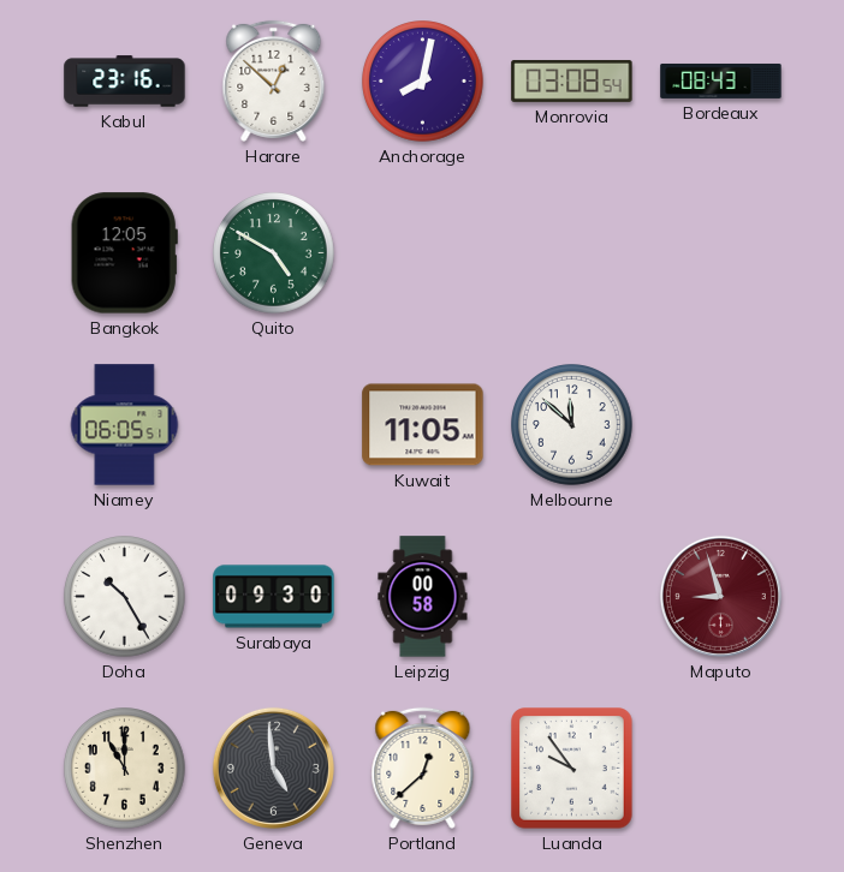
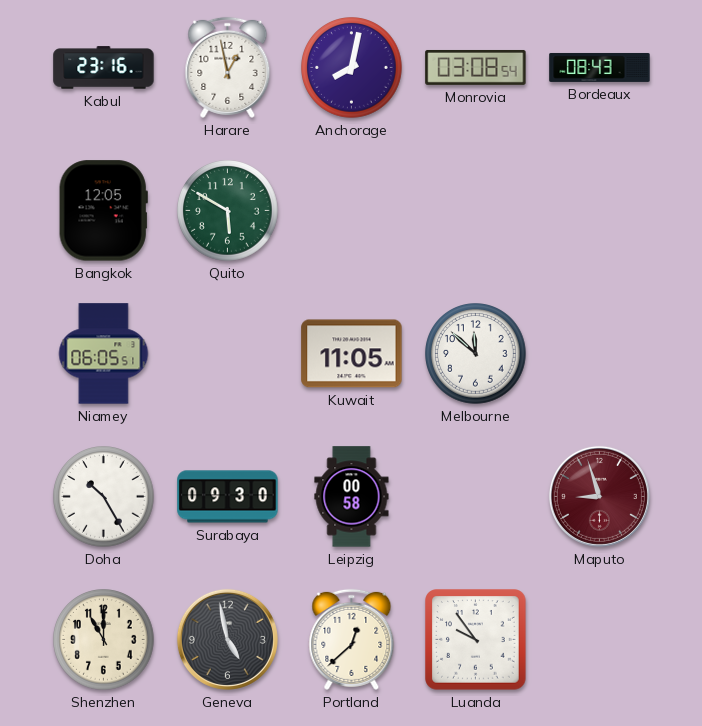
Harare: 12:52 -> 12:58 (228, 67)
Quito: 4:50 -> 5:50 (228, 211)
Geneva: 4:59 -> 4:58 (227, 639)
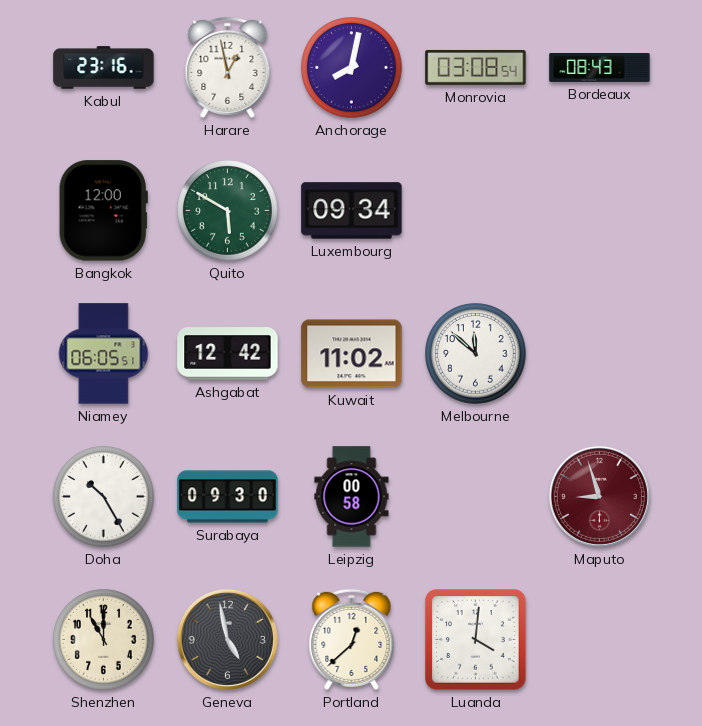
Bangkok: 12:05 -> 12:00 (103, 211)
Luxembourg: none -> 09:34 (352, 211)
Ashgabat: none -> 12:42 (228, 354)
Kuwait: 11:05 -> 11:02 (352, 354)
Luanda: 9:54 -> 4:01 (476, 640)
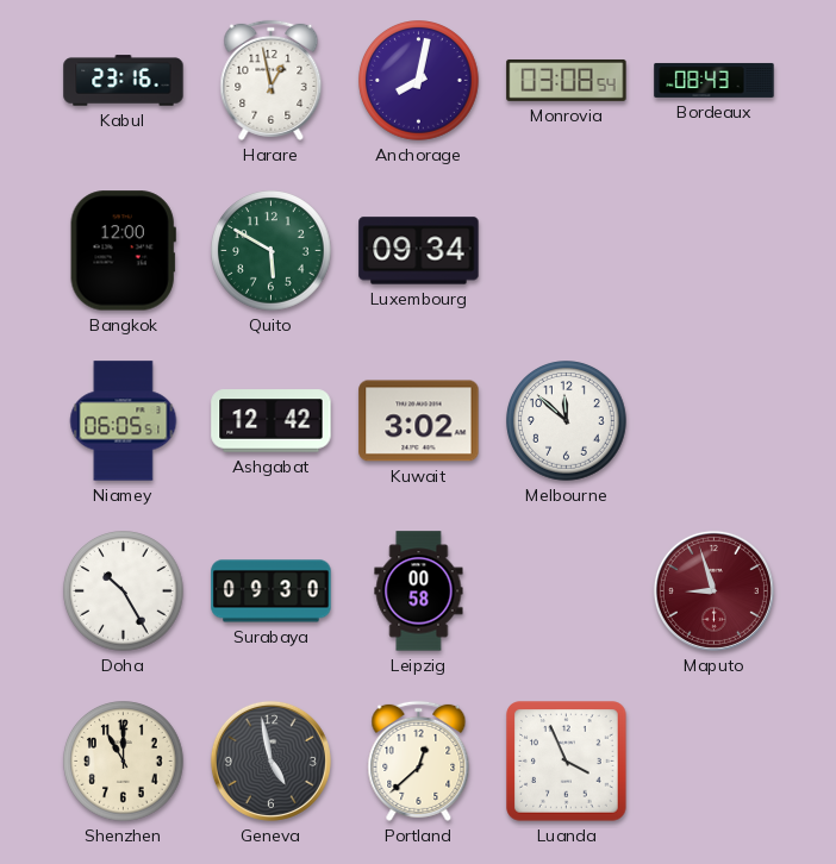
Kuwait: 11:02 -> 3:02 (419, 421)
Luanda: 4:01 -> 3:56 (567, 762)
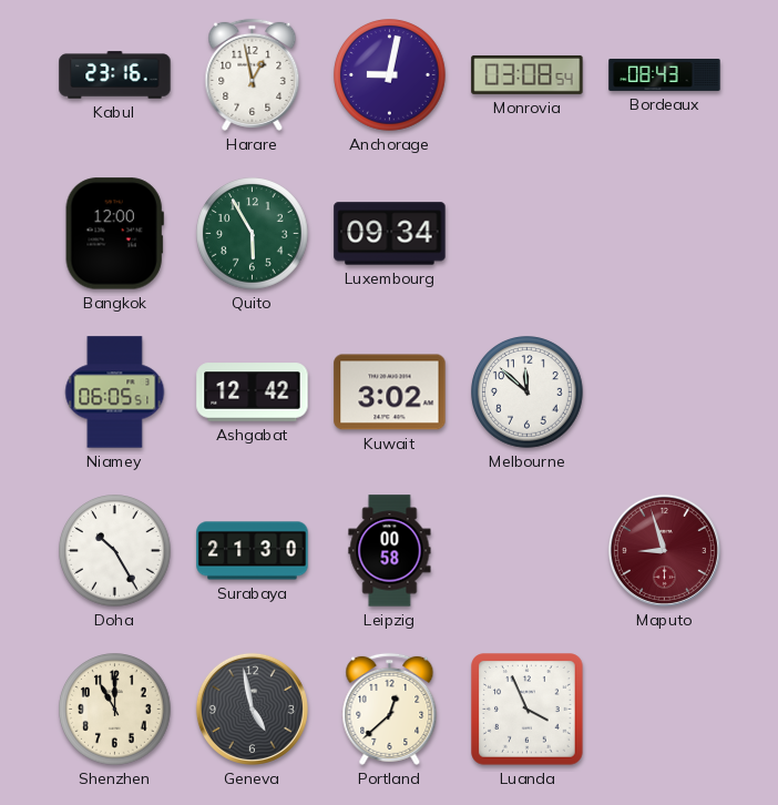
Anchorage: 8:02 -> 9:02 (390, 75)
Quito: 5:50 -> 5:55 (253, 234)
Surabaya: 09:30 -> 21:30 (253, 551)
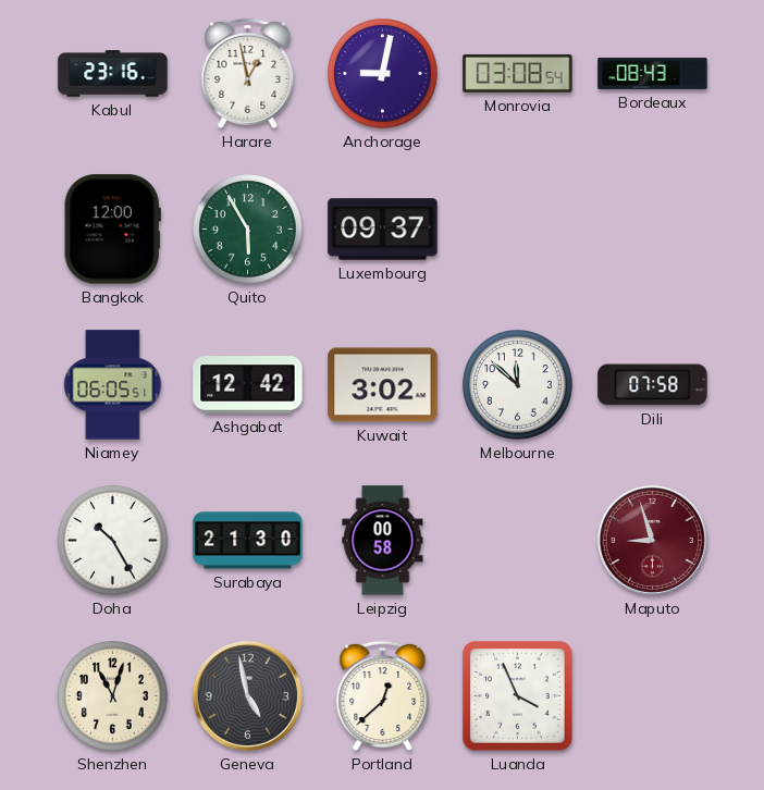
Luxembourg: 09:34 -> 09:37 (383, 230)
Dili: none -> 07:58 (653, 385)
Shenzhen: 11:00 -> 11:03 (113, 696)
